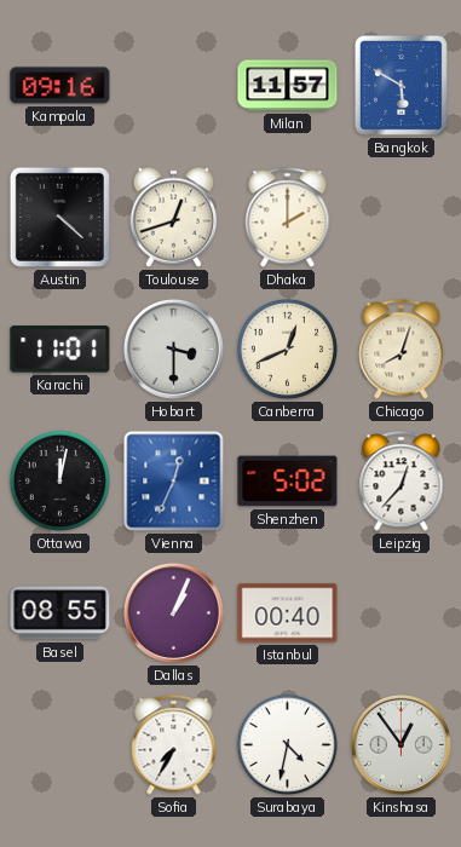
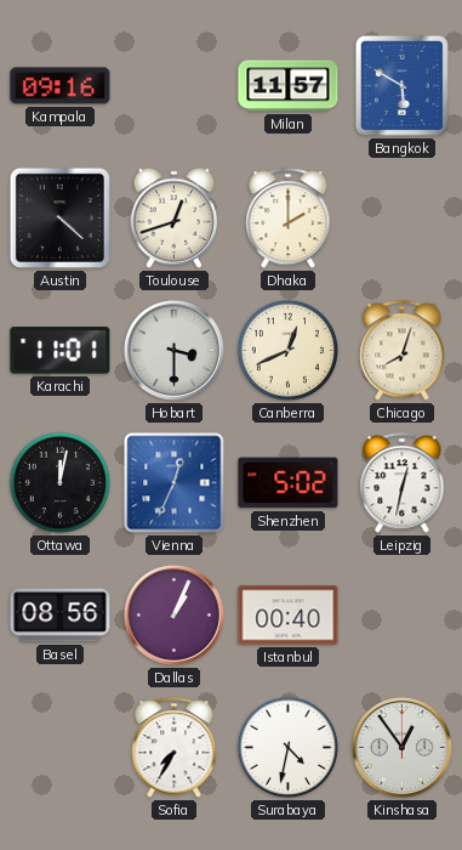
Leipzig: 12:37 -> 12:32 (403, 483)
Basel: 08:55 -> 08:56 (61, 616)
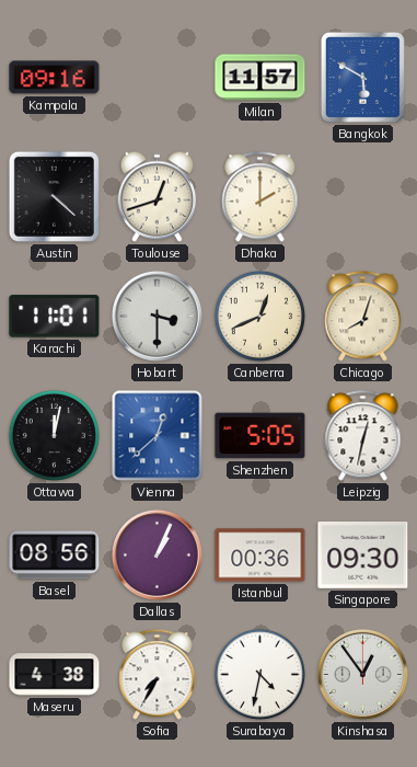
Vienna: 12:34 -> 12:38 (158, 436)
Shenzhen: 5:02 -> 5:05 (260, 436)
Istanbul: 00:40 -> 00:36 (260, 556)
Singapore: none -> 09:30 (363, 556)
Maseru: none -> 4:38 (55, 675)
